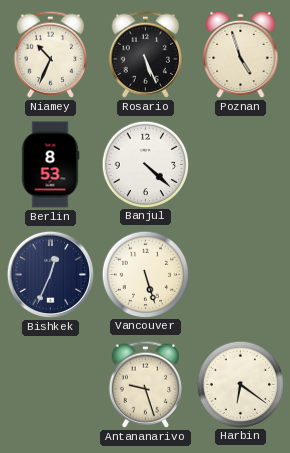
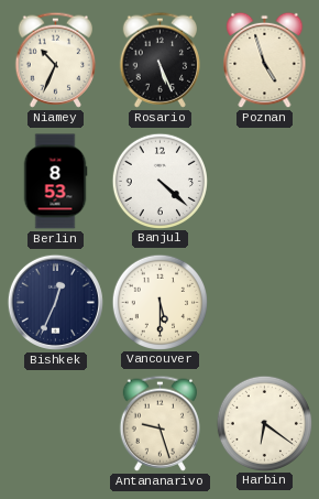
Vancouver: 5:27 -> 5:30 (159, 302)
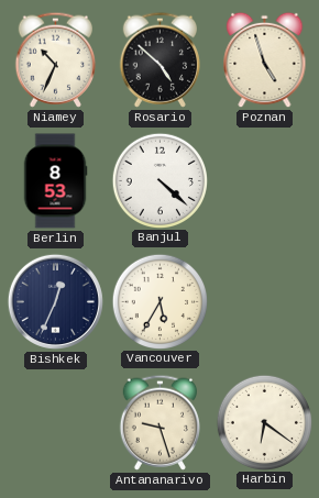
Rosario: 5:26 -> 4:52 (159, 59)
Vancouver: 5:30 -> 5:35 (159, 301)
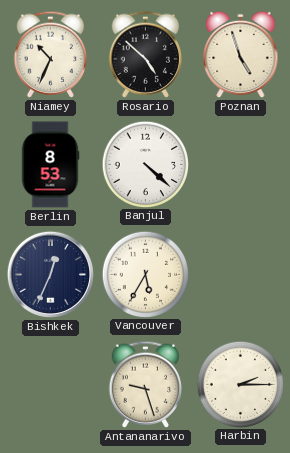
Harbin: 6:21 -> 2:15 (240, 384)
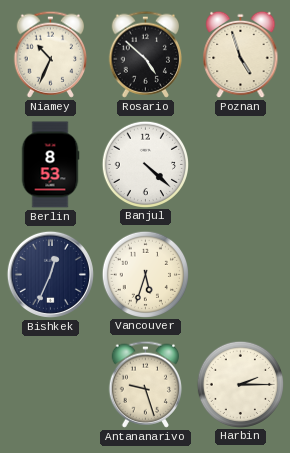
Vancouver: 5:35 -> 5:33 (145, 274)
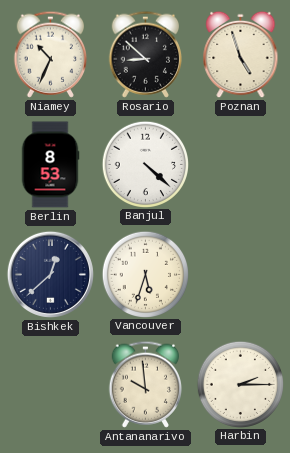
Rosario: 4:52 -> 8:52 (145, 54)
Bishkek: 12:34 -> 12:38 (50, 274)
Antananarivo: 9:27 -> 9:59 (145, 384)
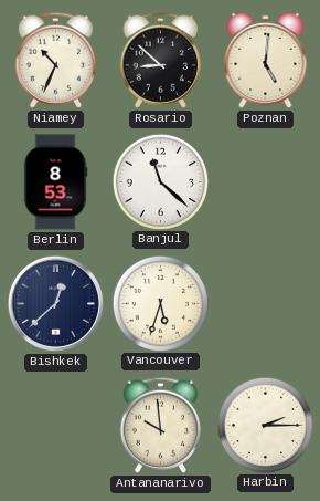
Poznan: 4:57 -> 5:01 (266, 61)
Banjul: 4:22 -> 11:22 (160, 181)
